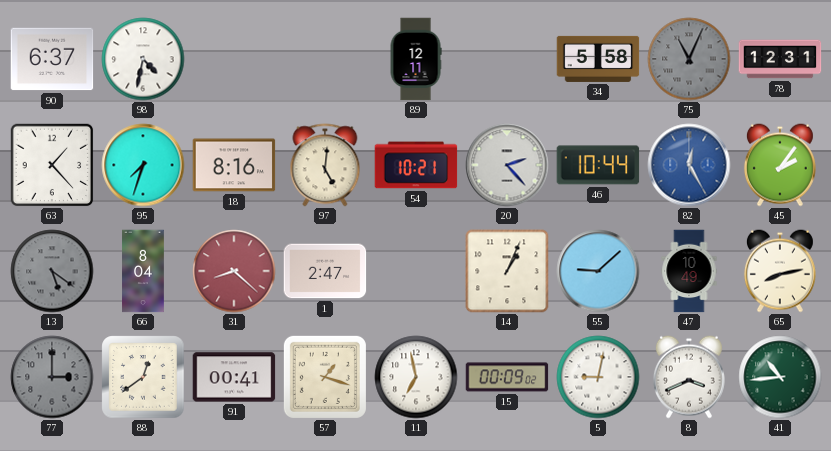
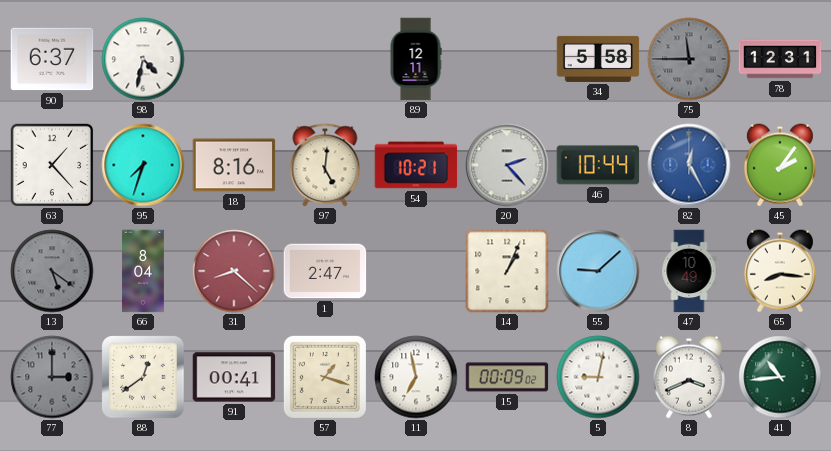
75: 11:04 -> 11:45 (689, 59)
65: 8:13 -> 8:16 (780, 271)
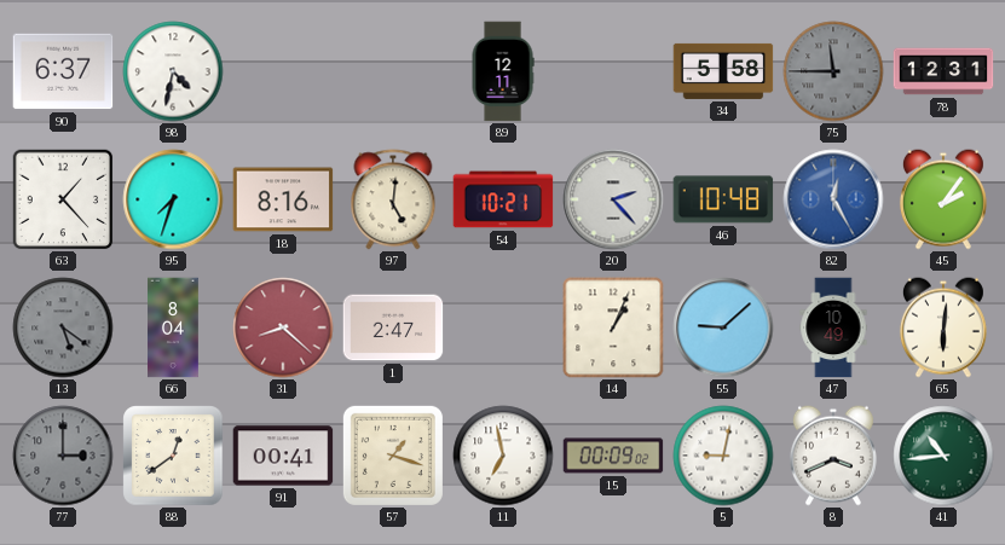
46: 10:44 -> 10:48 (723, 199)
65: 8:16 -> 6:01 (943, 327)
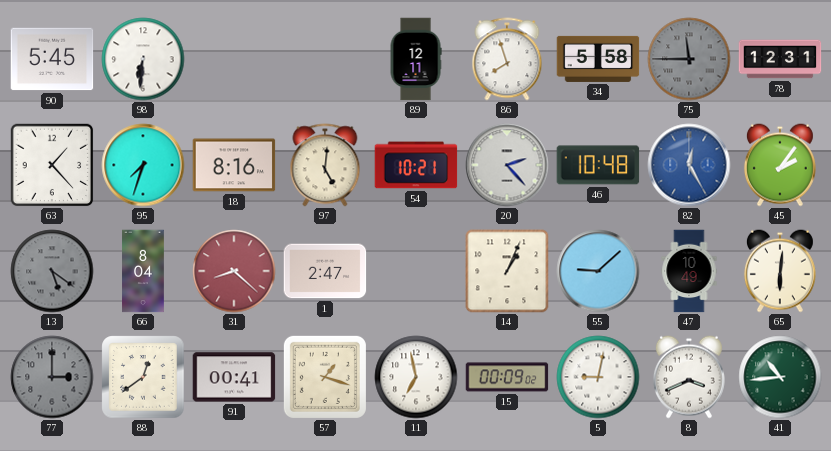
90: 6:37 -> 5:45 (52, 59)
98: 4:32 -> 6:31 (143, 59)
86: none -> 7:57 (507, 59)
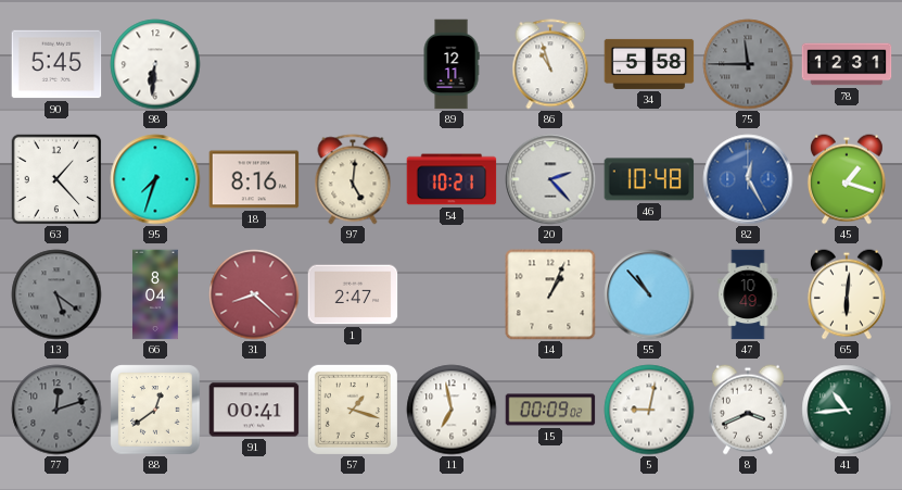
86: 7:57 -> 10:57 (550, 64)
45: 2:06 -> 1:18 (847, 179)
55: 9:08 -> 10:53 (649, 294)
77: 3:00 -> 12:12 (56, 410)
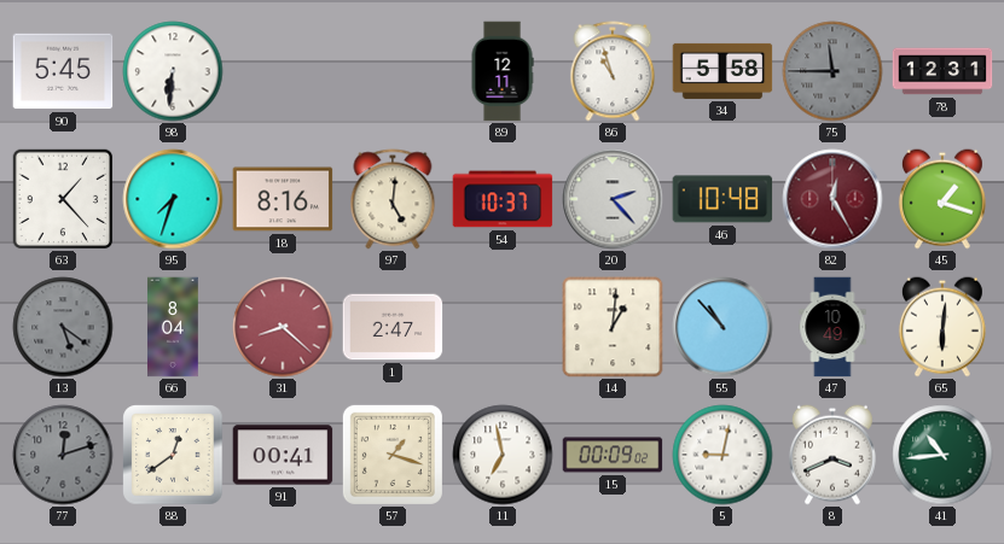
54: 10:21 -> 10:37 (503, 199)
82 dial: blue -> burgundy (832, 199)
14: 1:04 -> 1:01 (613, 327)
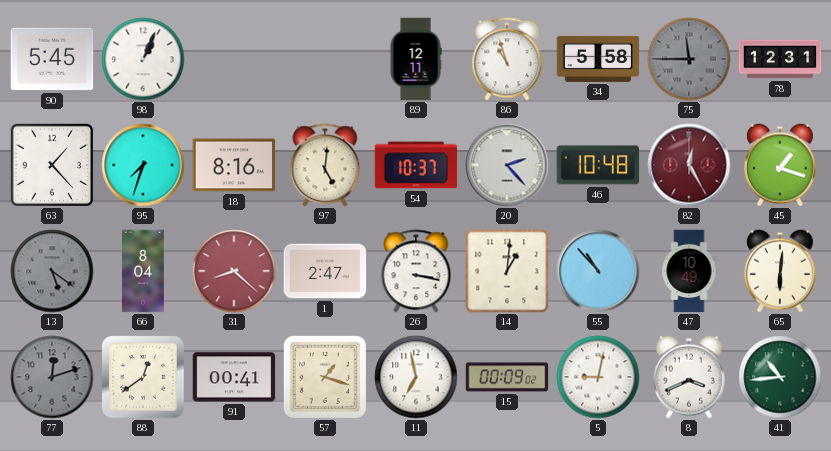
98: 6:31 -> 1:04 (143, 59)
26: none -> 3:17 (416, 271)
